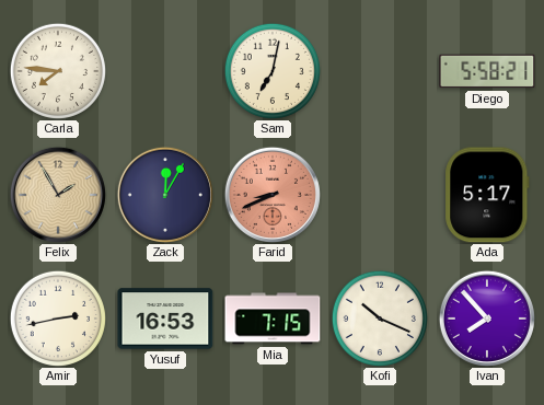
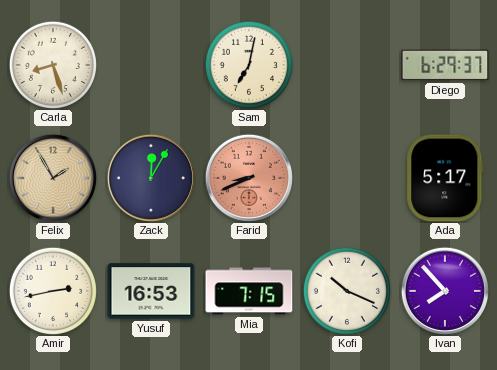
Carla: 7:46 -> 8:27 (52, 64)
Diego: 5:58 -> 6:29 (445, 65)
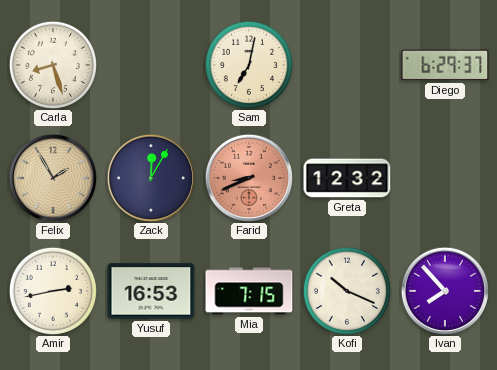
Greta: none -> 12:32 (347, 178)
Ada: 5:17 -> none (445, 178)
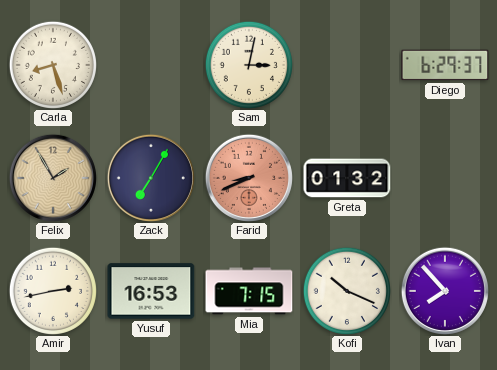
Sam: 7:02 -> 3:02 (248, 64)
Zack: 12:05 -> 7:05 (151, 178)
Greta: 12:32 -> 01:32 (347, 178)
